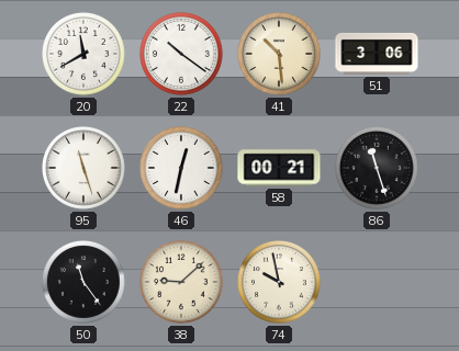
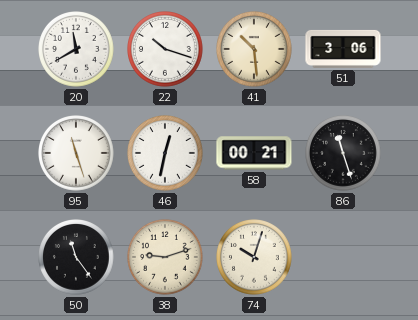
22: 10:21 -> 10:18 (166, 50)
38: 9:08 -> 9:12 (166, 258)
74: 9:58 -> 10:03 (255, 258)
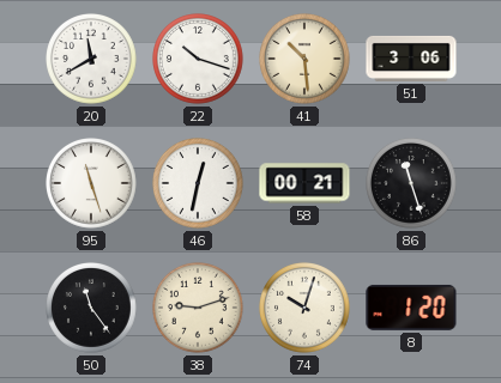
8: none -> 1:20 (411, 308)
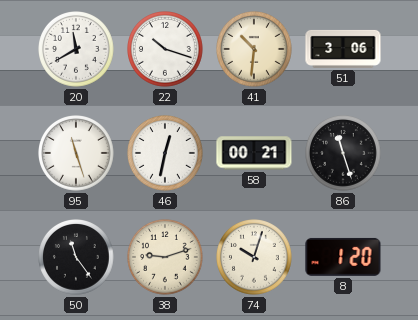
41: 10:29 -> 10:31 (255, 50)
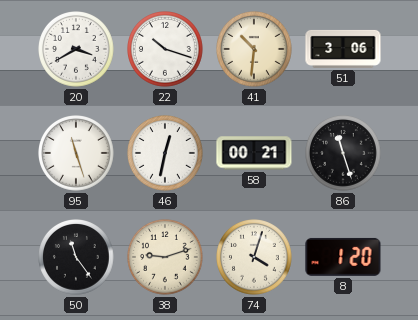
20: 11:40 -> 3:40 (77, 50)
74: 10:03 -> 4:03 (255, 258)
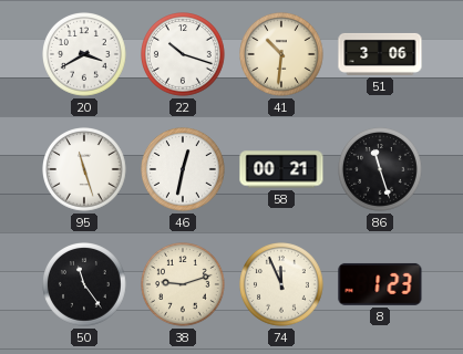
74: 4:03 -> 11:56 (282, 285)
8: 1:20 -> 1:23 (380, 284)
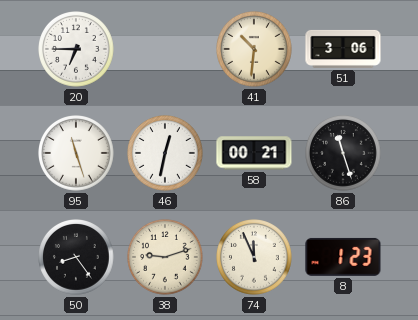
20: 3:40 -> 6:45 (77, 50)
22: 10:18 -> none (184, 55)
50: 11:24 -> 8:24 (77, 258)
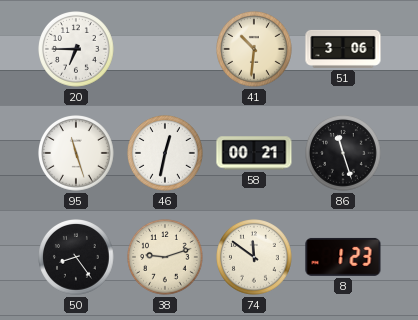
74: 11:56 -> 11:51 (255, 258)
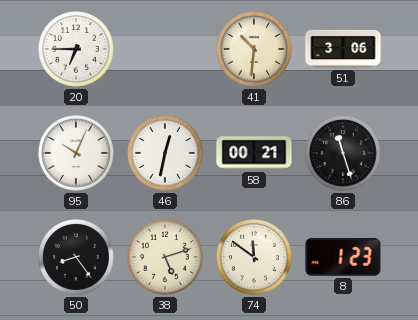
95: 11:27 -> 10:04 (77, 154)
38: 9:12 -> 5:12 (166, 258)
